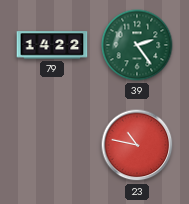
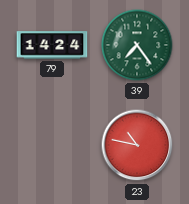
79: 14:22 -> 14:24 (52, 45)
39: 2:24 -> 7:24 (137, 45)
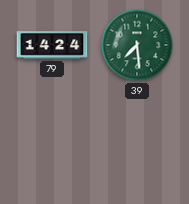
39: 7:24 -> 7:29 (137, 45)
23: 10:47 -> none (137, 145)
